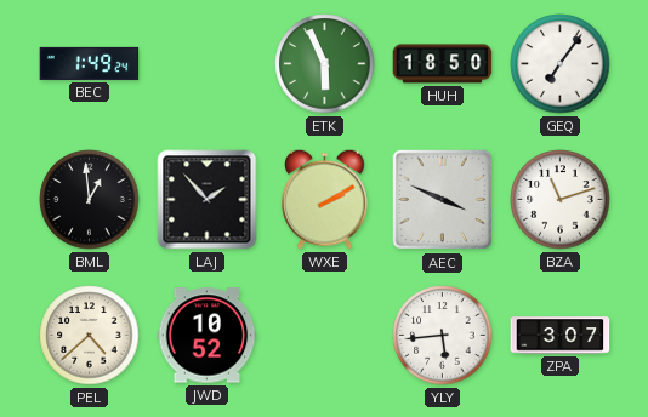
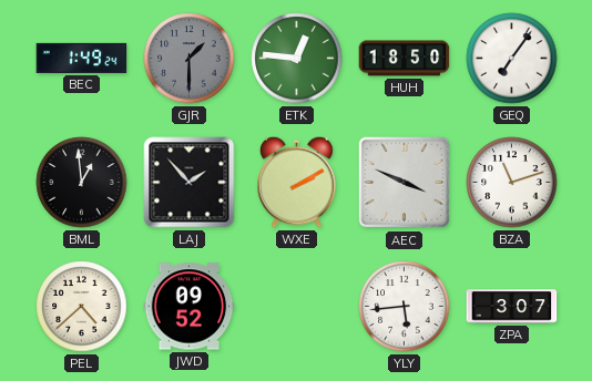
GJR: none -> 1:30 (190, 59)
ETK: 5:56 -> 12:46 (297, 59)
JWD: 10:52 -> 09:52 (190, 307)
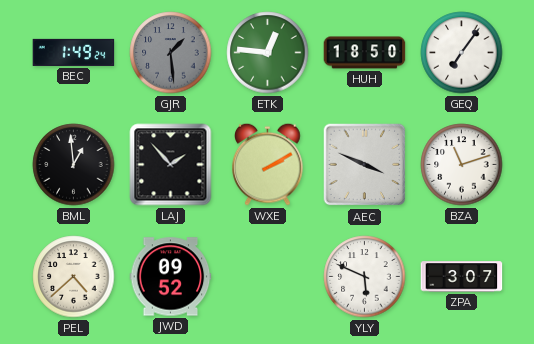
GJR: 1:30 -> 1:29 (171, 53)
YLY: 5:44 -> 5:49 (365, 277)
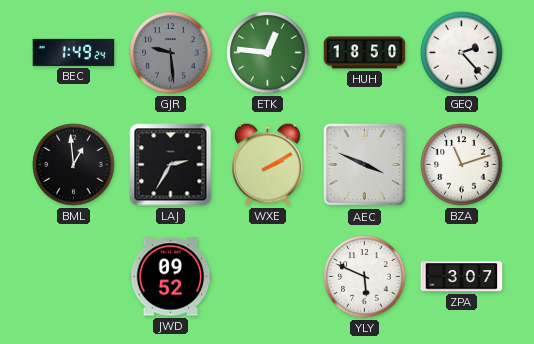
GJR: 1:29 -> 9:29 (171, 53)
GEQ: 7:06 -> 2:23 (462, 53)
LAJ: 1:53 -> 2:35 (171, 165)
PEL: 4:38 -> none (74, 277)
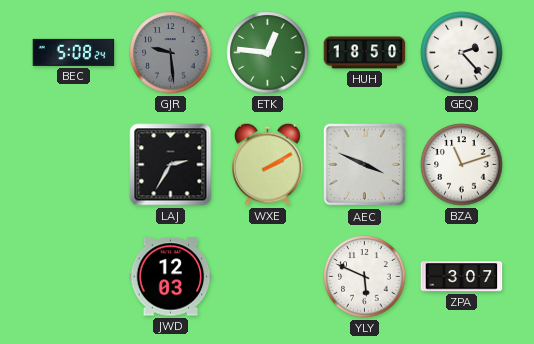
BEC: 1:49 -> 5:08 (74, 52)
BML: 12:59 -> none (74, 165)
JWD: 09:52 -> 12:03 (171, 277)
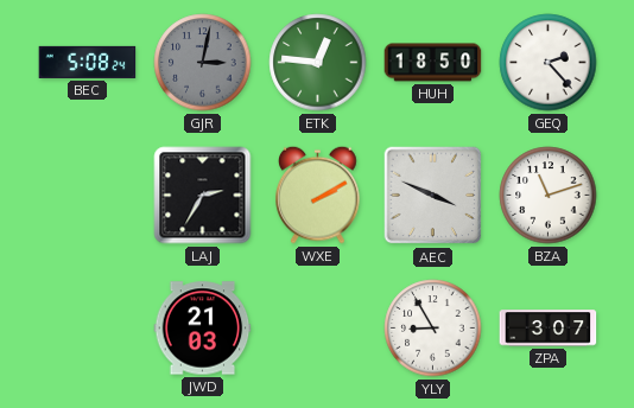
GJR: 9:29 -> 3:02 (203, 63)
JWD: 12:03 -> 21:03 (203, 329)
YLY: 5:49 -> 8:55 (433, 329)
